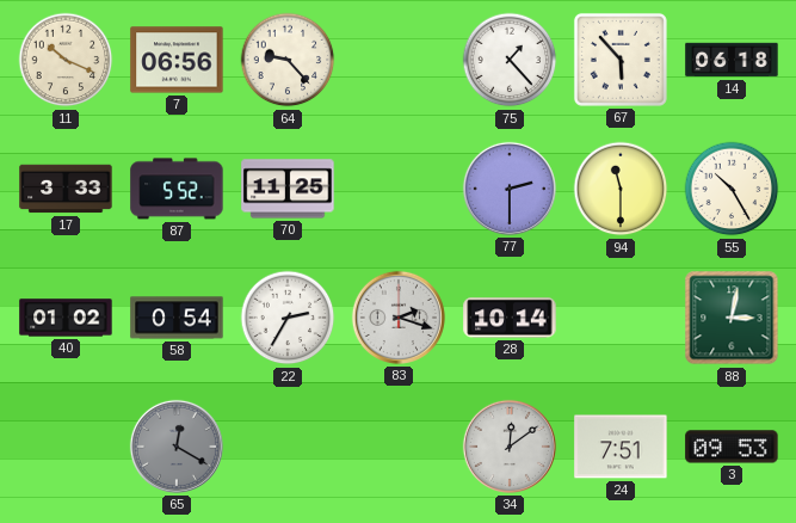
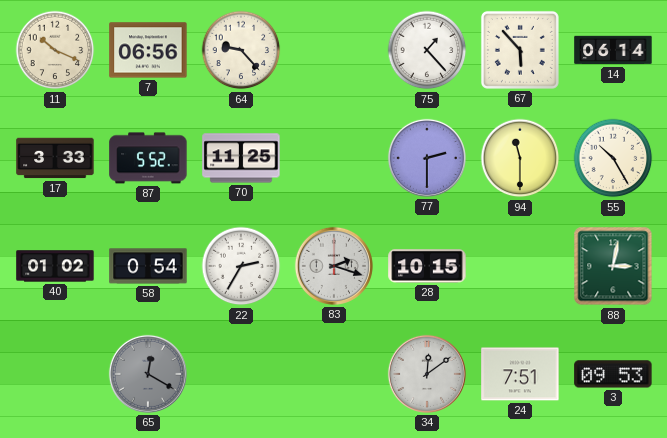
14: 06:18 -> 06:14 (613, 50)
28: 10:14 -> 10:15 (427, 266)
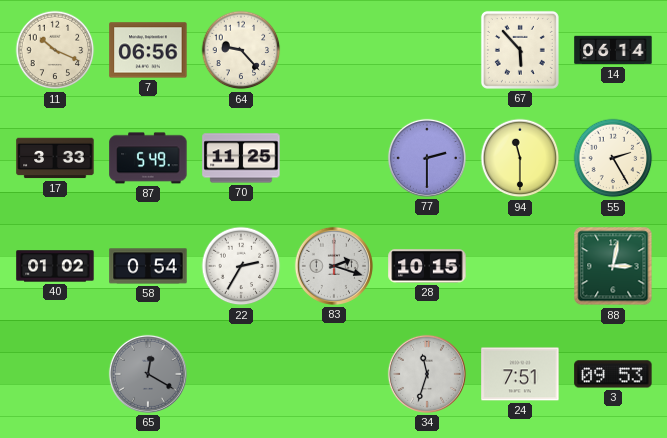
75: 1:23 -> none (427, 50)
87: 5:52 -> 5:49 (148, 158)
55: 10:25 -> 2:25 (613, 158)
34: 12:09 -> 11:33 (427, 374)
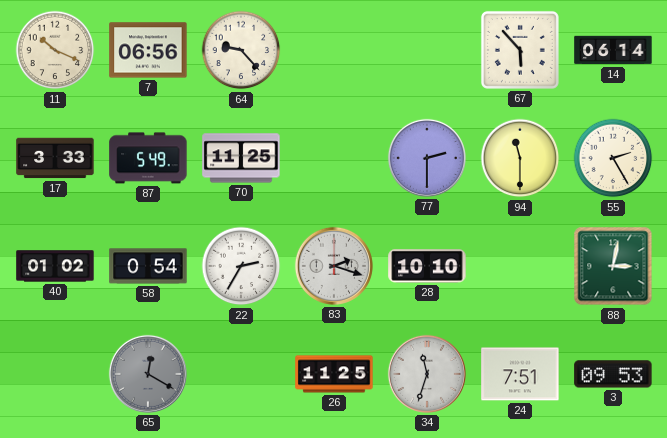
28: 10:15 -> 10:10 (427, 266)
26: none -> 11:25 (334, 374)
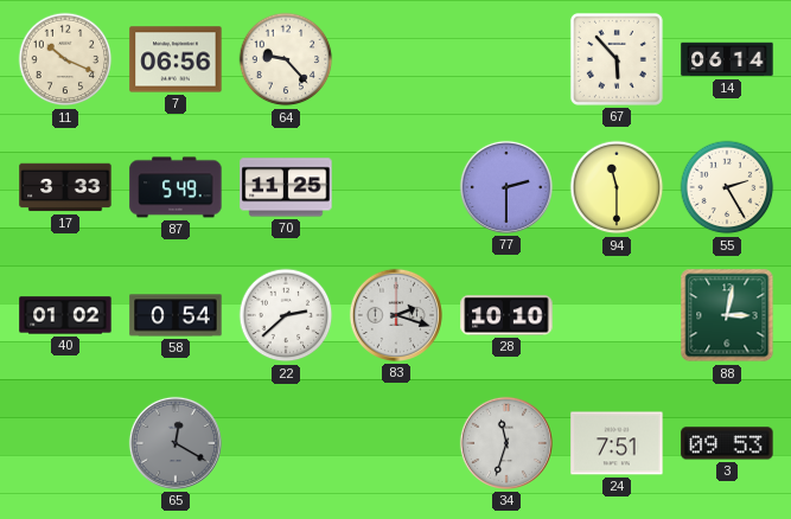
22: 2:35 -> 2:38 (286, 315)
26: 11:25 -> none (334, 374)
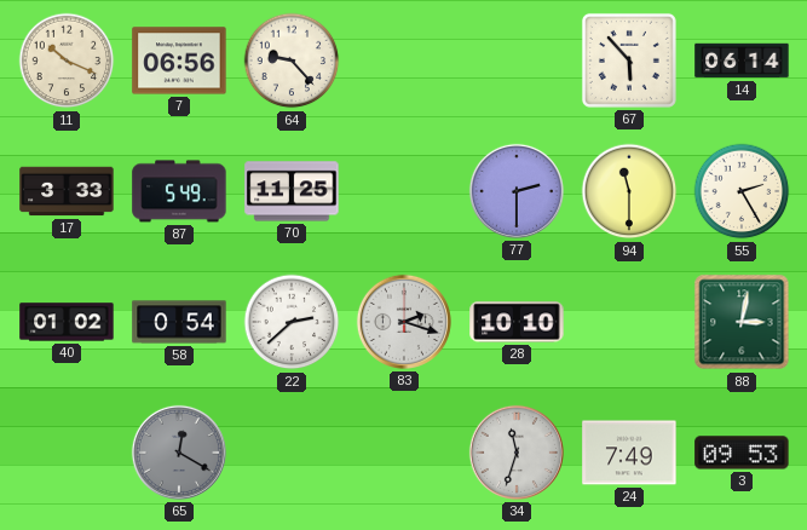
24: 7:51 -> 7:49 (629, 453)
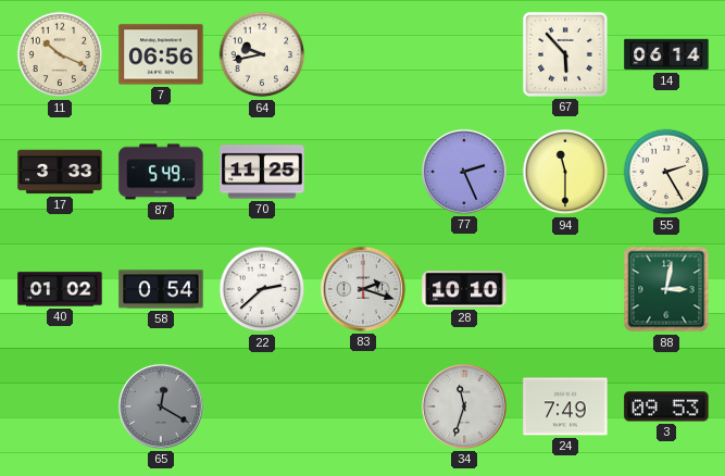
64: 9:23 -> 9:43 (262, 54)
77: 2:30 -> 2:26 (464, 172)
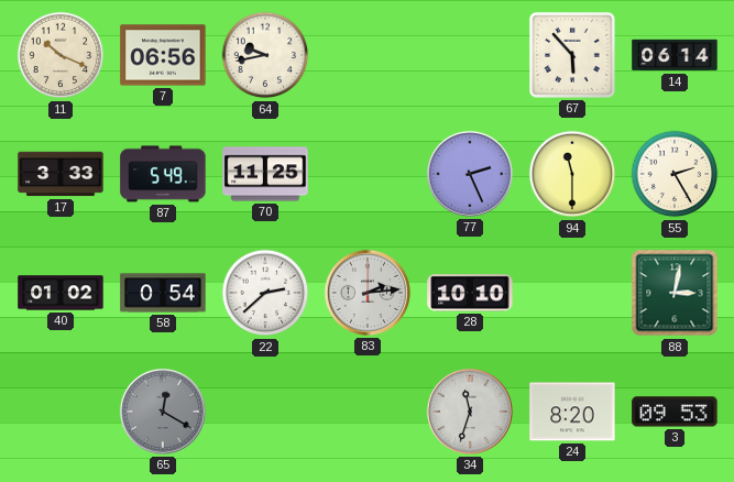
83: 2:18 -> 2:14 (368, 293)
24: 7:49 -> 8:20 (572, 412)
